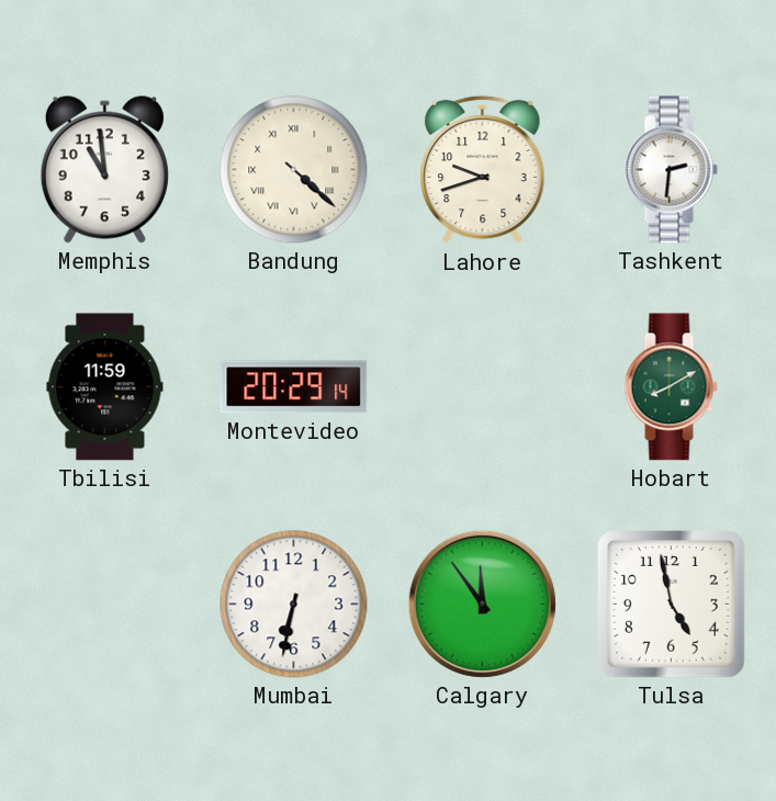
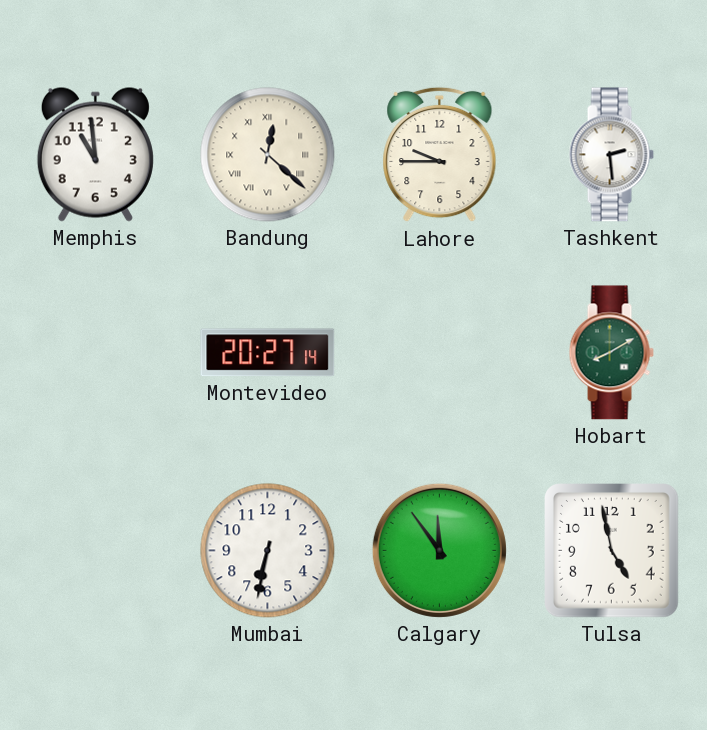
Bandung: 4:22 -> 12:22 (268, 155)
Lahore: 9:42 -> 9:45 (440, 155)
Tashkent: 2:31 -> 2:29 (611, 155)
Tbilisi: 11:59 -> none (105, 387)
Montevideo: 20:29 -> 20:27 (268, 353)
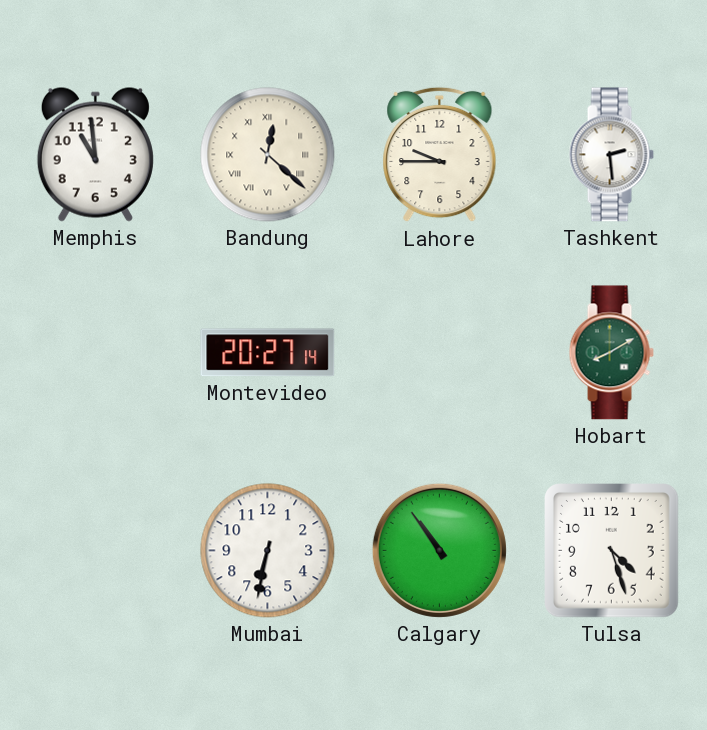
Calgary: 11:54 -> 10:54 (439, 550)
Tulsa: 4:58 -> 4:27 (612, 551)
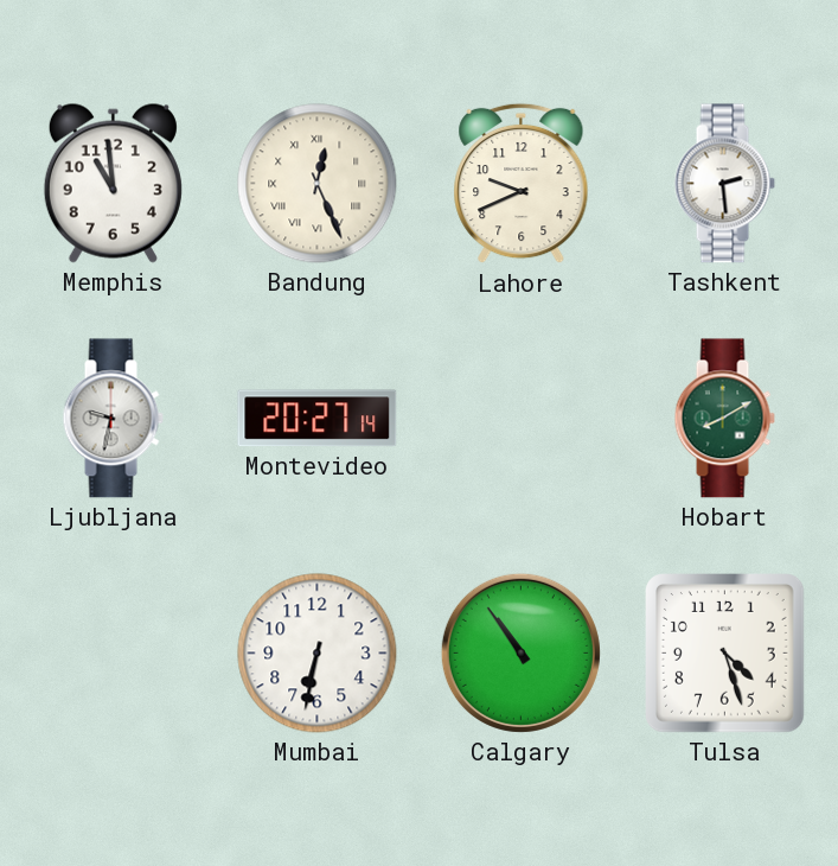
Bandung: 12:22 -> 12:26 (318, 184)
Lahore: 9:45 -> 9:41 (522, 184)
Ljubljana: none -> 9:32 (113, 419)
